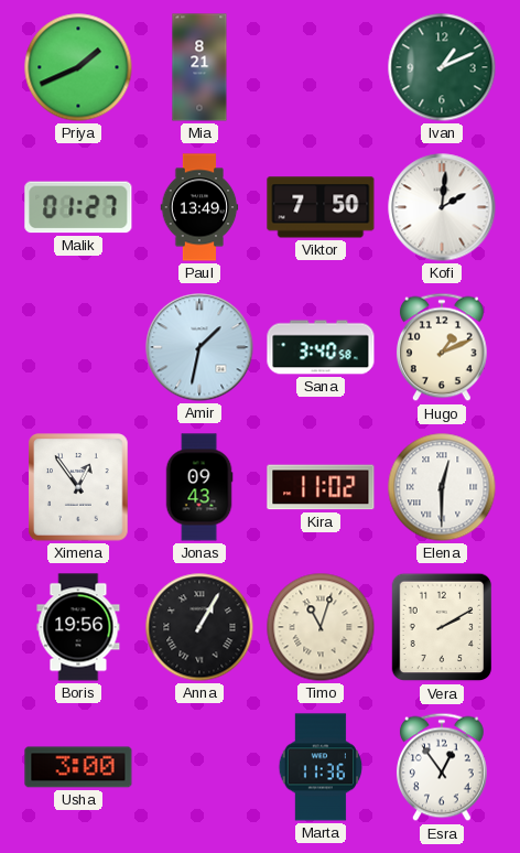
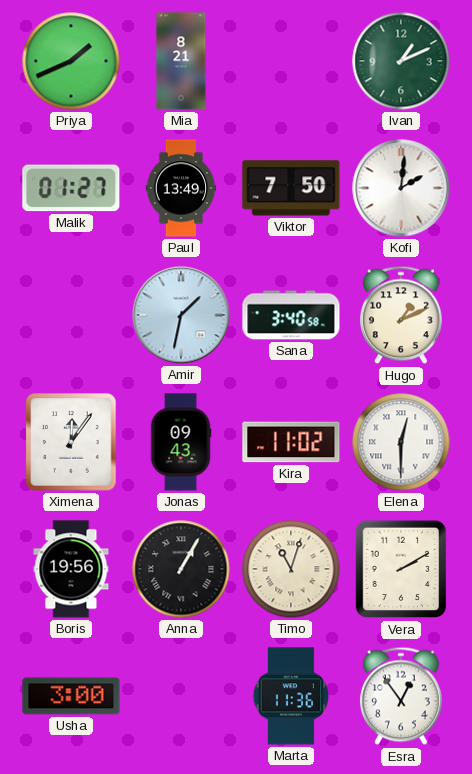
Ximena: 12:54 -> 12:06 (71, 442)
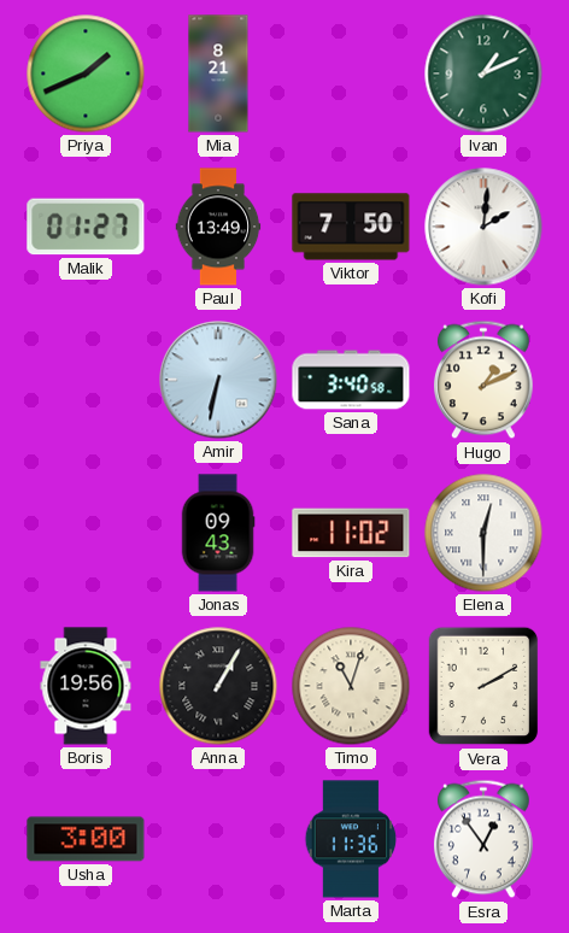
Amir: 1:32 -> 6:32 (218, 380)
Ximena: 12:06 -> none (71, 442)
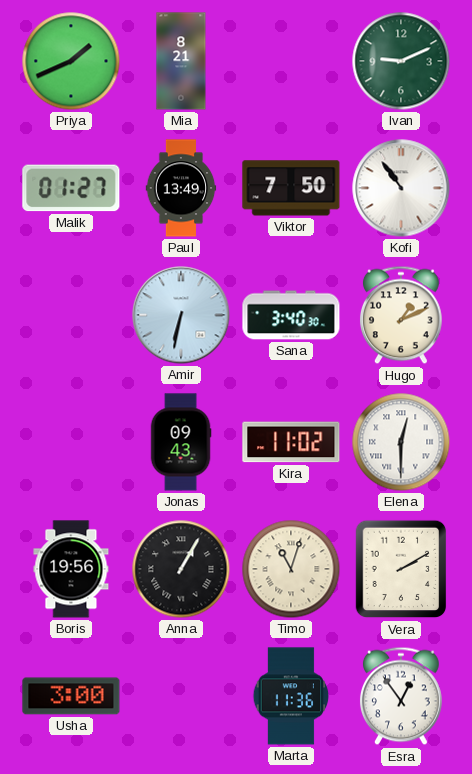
Ivan: 1:11 -> 9:11 (401, 61)
Kofi: 2:01 -> 10:54 (401, 188)
Sana: 3:40:58 -> 3:40:30 (291, 315)
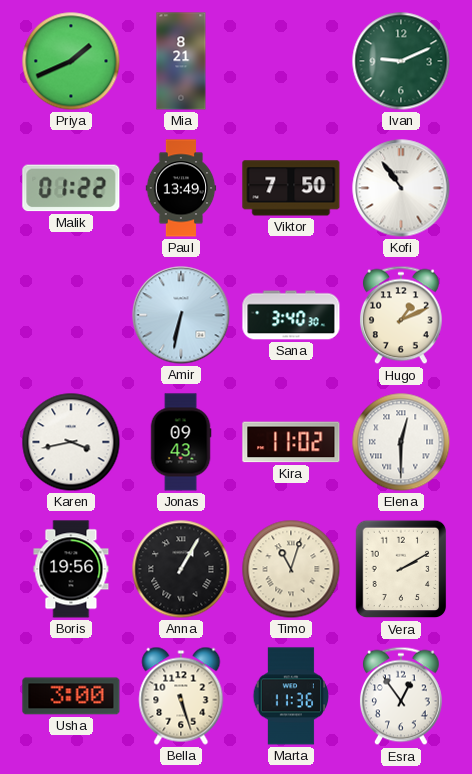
Malik: 01:27 -> 01:22 (71, 188)
Karen: none -> 3:43 (71, 442)
Bella: none -> 5:27 (181, 696)
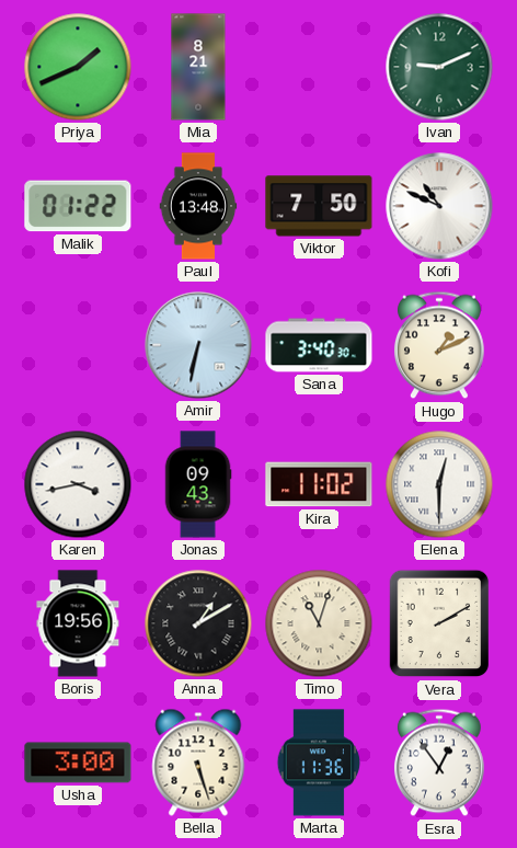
Paul: 13:49 -> 13:48 (198, 206)
Kofi: 10:54 -> 10:49 (439, 206)
Anna: 1:05 -> 1:10 (198, 623)
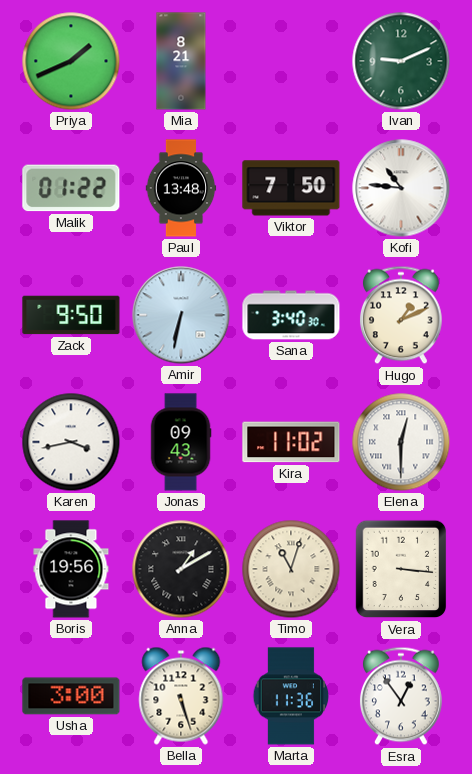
Kofi: 10:49 -> 10:46 (401, 188)
Zack: none -> 9:50 (71, 315)
Vera: 2:10 -> 3:16 (401, 569)
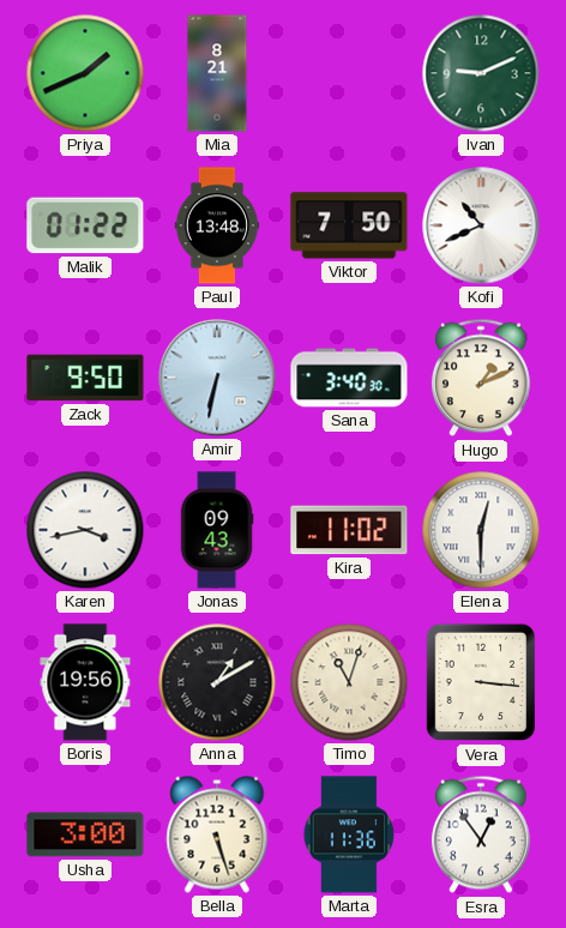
Kofi: 10:46 -> 10:41 (481, 225)
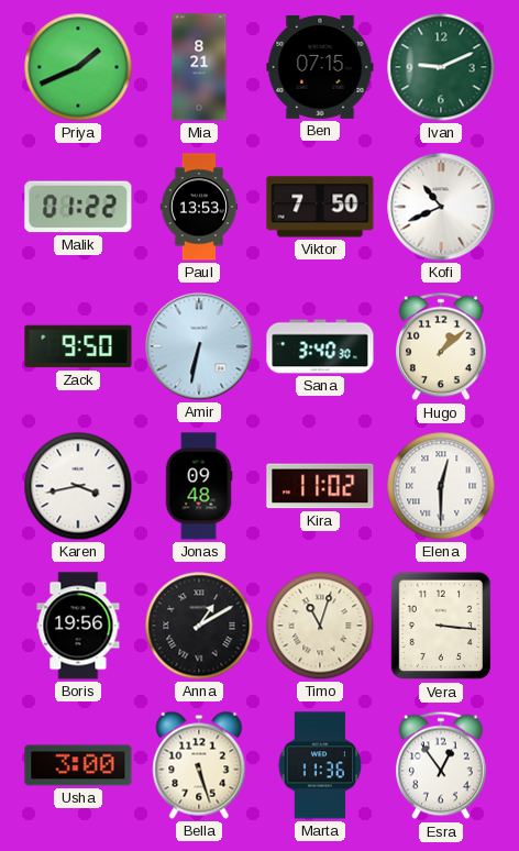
Ben: none -> 07:15 (320, 67)
Paul: 13:48 -> 13:53 (199, 207)
Hugo: 1:11 -> 1:08 (441, 346)
Jonas: 09:43 -> 09:48 (199, 486)
